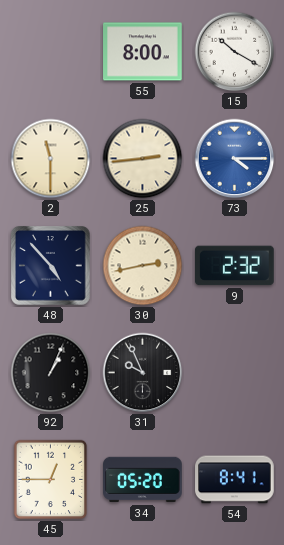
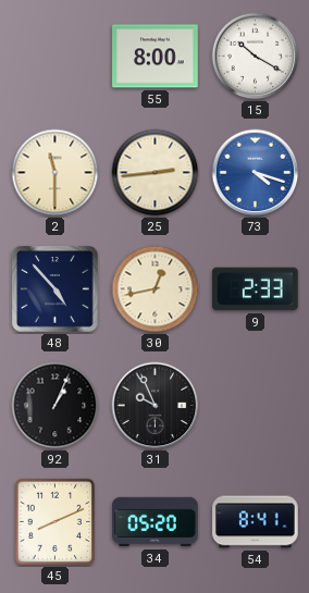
73: 4:15 -> 4:18 (256, 173)
30: 2:43 -> 12:43 (156, 289)
9: 2:32 -> 2:33 (256, 289)
45: 12:45 -> 8:11 (55, 522)
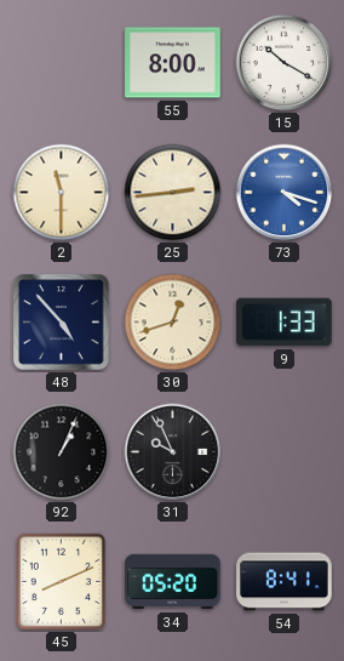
30: 12:43 -> 12:42 (173, 323)
9: 2:33 -> 1:33 (285, 323)
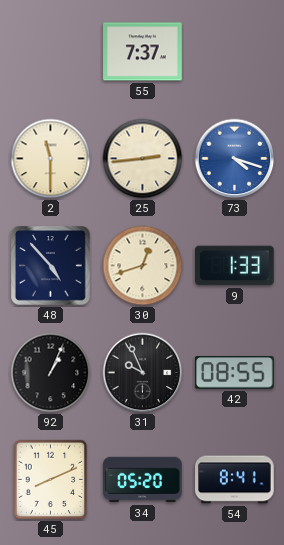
55: 8:00 -> 7:37 (143, 52)
15: 10:20 -> none (285, 63)
42: none -> 08:55 (234, 373)
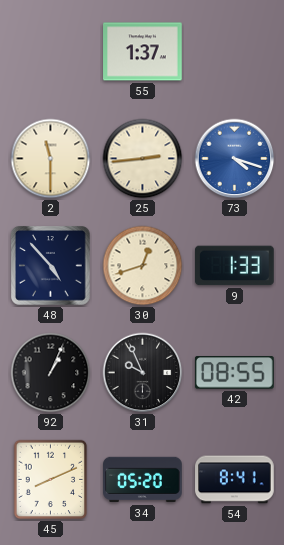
55: 7:37 -> 1:37 (143, 52)
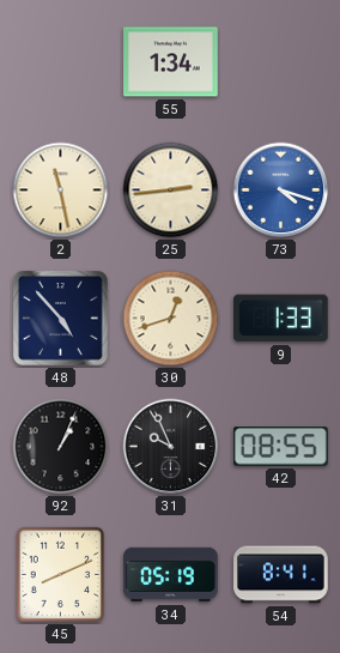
55: 1:37 -> 1:34 (171, 62)
2: 11:30 -> 11:28 (61, 191)
34: 05:20 -> 05:19 (171, 575)
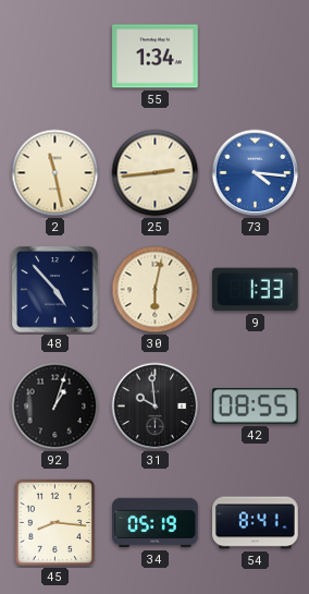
73: 4:18 -> 4:16 (256, 173)
30: 12:42 -> 6:02 (156, 290)
92: 1:04 -> 1:03 (55, 407)
31: 9:56 -> 9:59 (156, 407)
45: 8:11 -> 8:16 (55, 523)
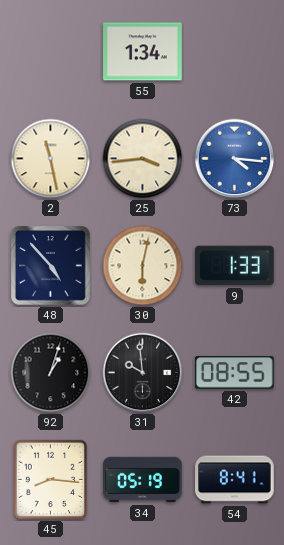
25: 2:44 -> 3:44 (143, 159)
